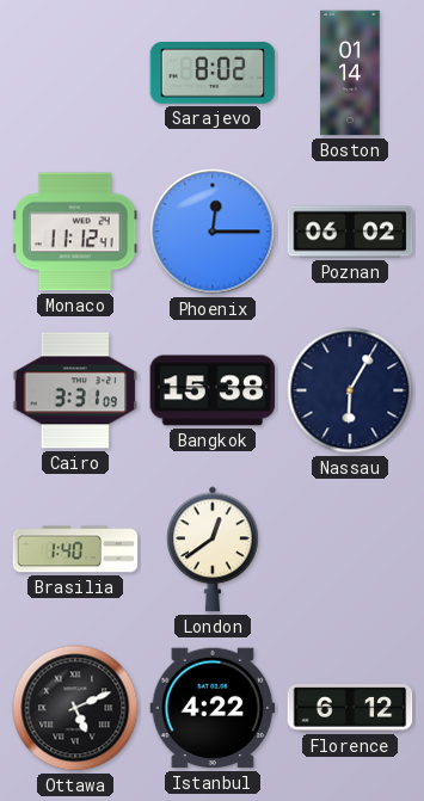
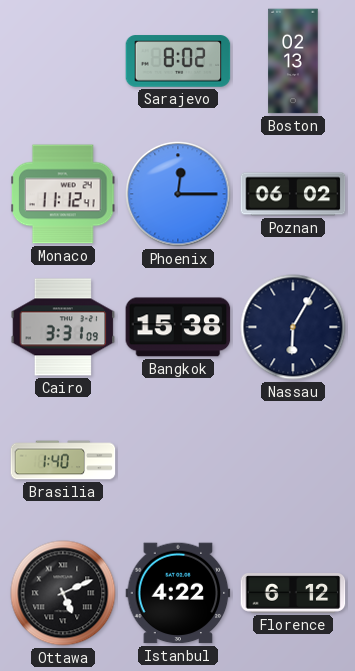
Boston: 01:14 -> 02:13 (293, 61)
London: 12:39 -> none (214, 549)
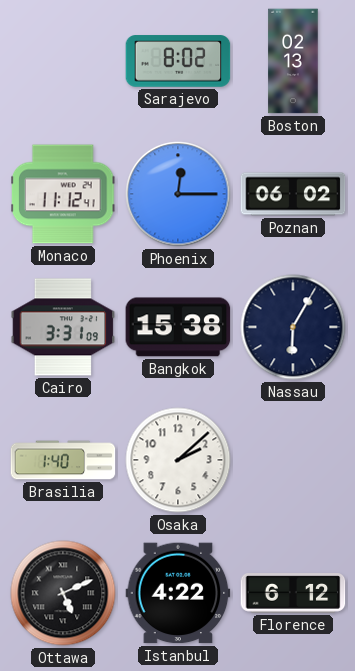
Osaka: none -> 2:08 (178, 460)
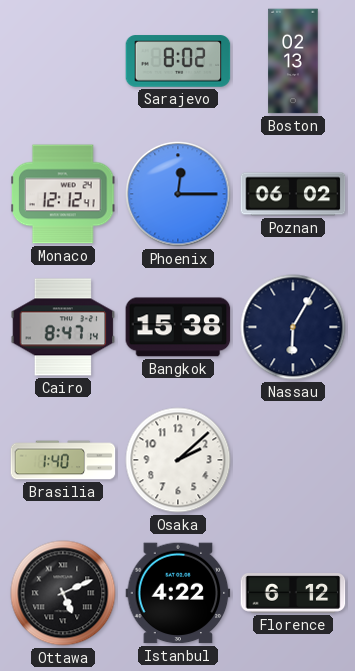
Monaco: 11:12 -> 12:12 (64, 194)
Cairo: 3:31 -> 8:47 (63, 327)
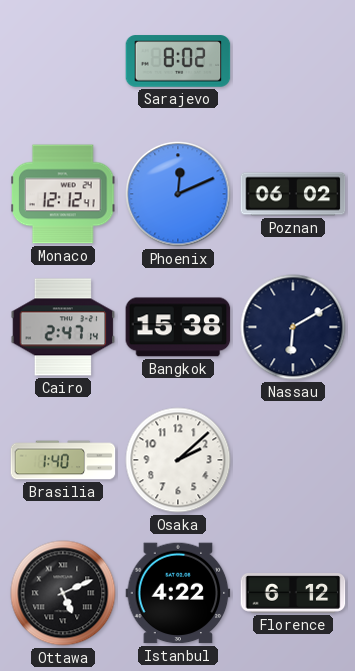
Boston: 02:13 -> none (293, 61)
Phoenix: 12:15 -> 12:11 (178, 194)
Cairo: 8:47 -> 2:47 (63, 327)
Nassau: 6:05 -> 6:10 (293, 327)
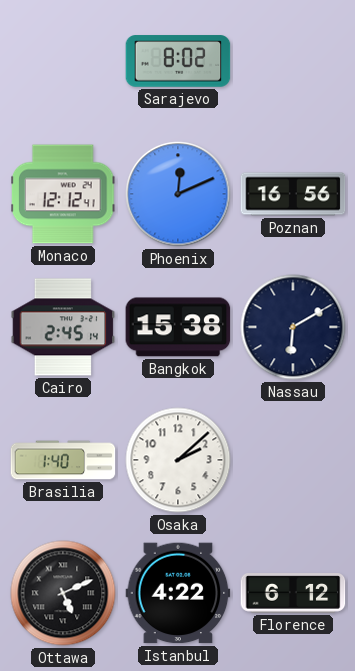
Poznan: 06:02 -> 16:56 (293, 194)
Cairo: 2:47 -> 2:45 (63, 327)
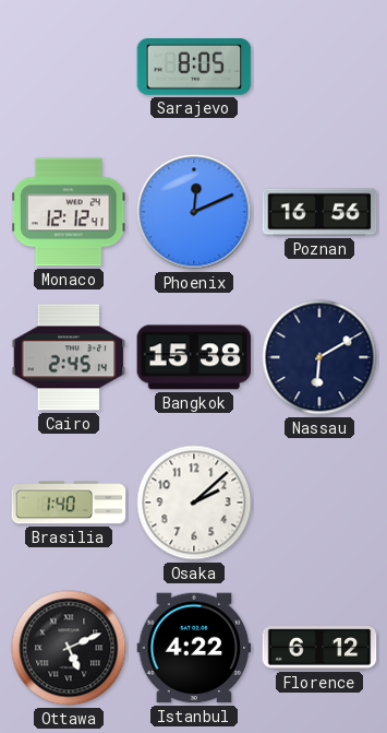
Sarajevo: 8:02 -> 8:05 (194, 67)
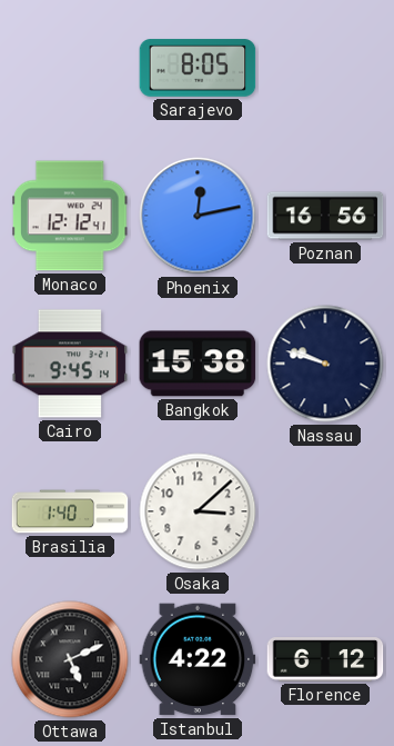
Phoenix: 12:11 -> 12:13 (198, 216)
Cairo: 2:45 -> 9:45 (70, 364)
Nassau: 6:10 -> 9:48 (325, 364)
Osaka: 2:08 -> 3:08 (198, 511)
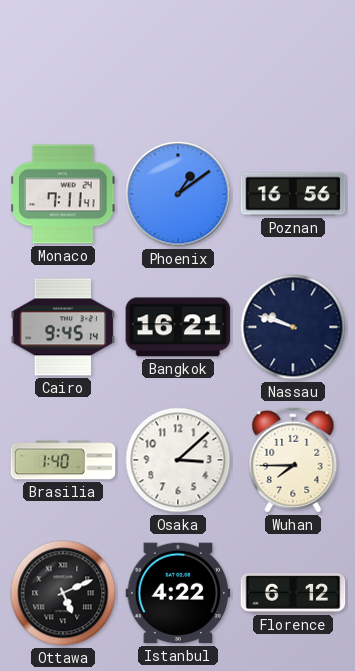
Sarajevo: 8:05 -> none (198, 68)
Monaco: 12:12 -> 7:11 (64, 194)
Phoenix: 12:13 -> 1:09 (178, 194)
Bangkok: 15:38 -> 16:21 (178, 327)
Wuhan: none -> 7:45 (293, 460)
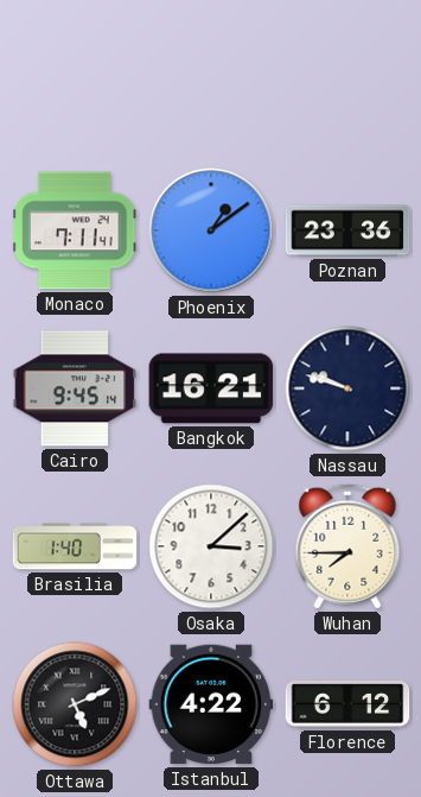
Poznan: 16:56 -> 23:36 (347, 230)
